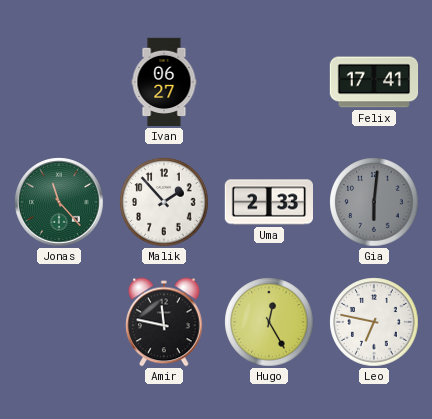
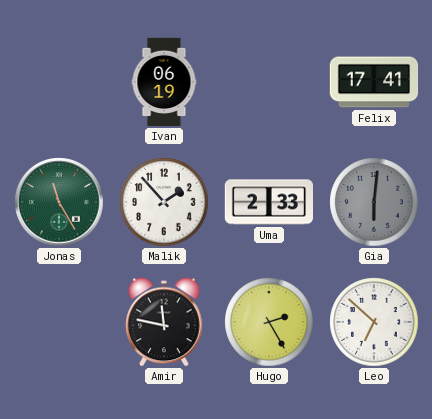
Ivan: 06:27 -> 06:19 (164, 82)
Jonas: 11:23 -> 11:25 (59, 202)
Hugo: 12:25 -> 2:25 (269, 322)
Leo: 6:47 -> 6:52 (374, 322)
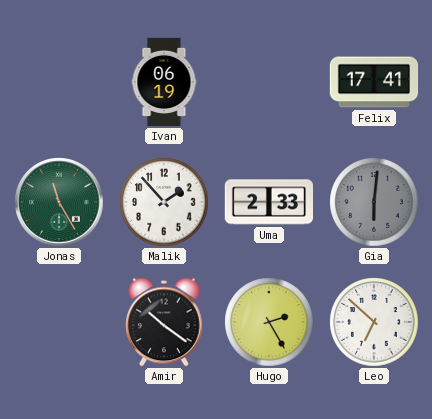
Amir: 11:47 -> 10:21 (164, 322)
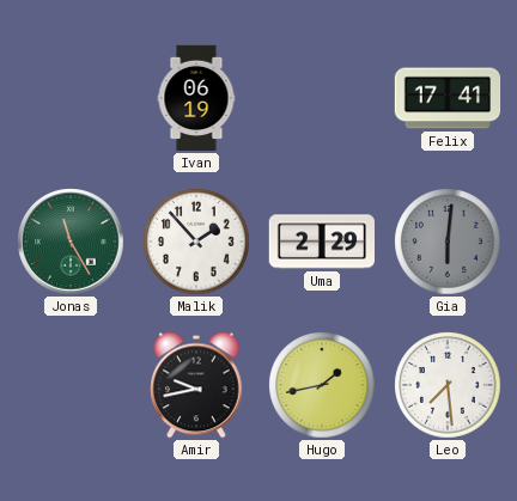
Uma: 2:33 -> 2:29 (321, 242)
Amir: 10:21 -> 9:43 (196, 385)
Hugo: 2:25 -> 1:43 (322, 385)
Leo: 6:52 -> 7:29 (448, 385)
